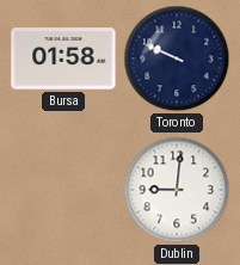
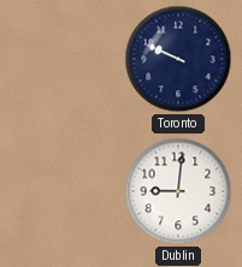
Bursa: 01:58 -> none (63, 58)
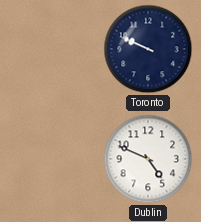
Dublin: 9:01 -> 4:49 (148, 159)
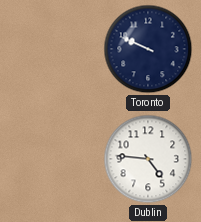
Dublin: 4:49 -> 4:46 (148, 159)
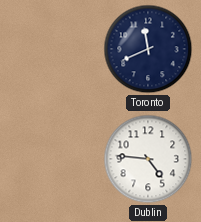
Toronto: 9:49 -> 11:41 (148, 49)
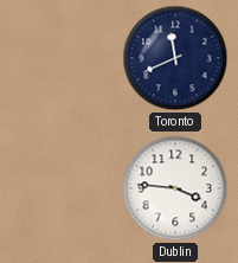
Dublin: 4:46 -> 3:46 (175, 188)
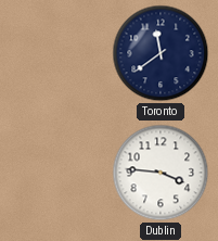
Toronto: 11:41 -> 11:39 (161, 53)
